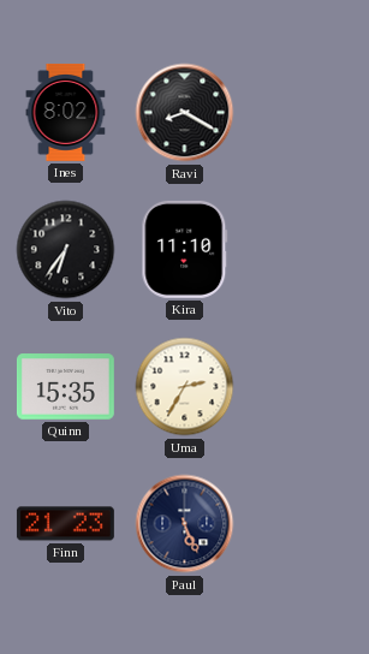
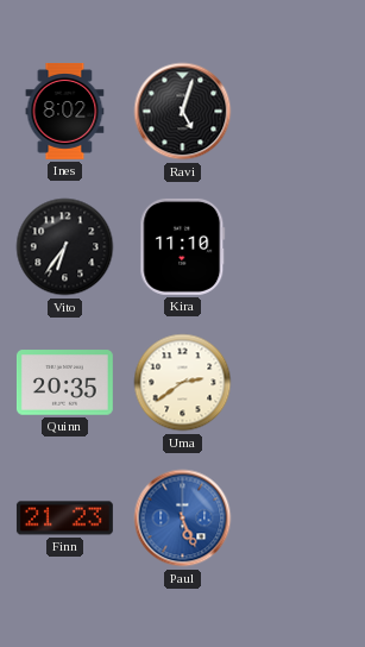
Ravi: 8:20 -> 5:03 (183, 112)
Quinn: 15:35 -> 20:35 (64, 383)
Uma: 2:35 -> 2:39 (183, 383)
Paul dial: navy -> blue (183, 519)
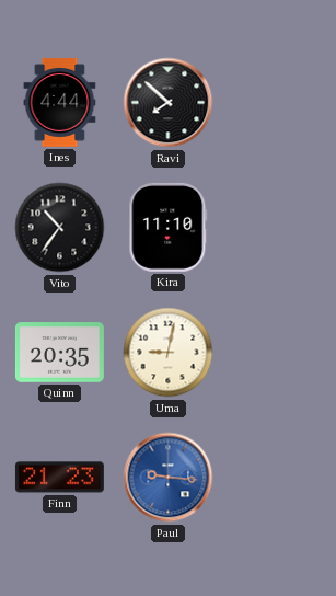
Ines: 8:02 -> 4:44 (60, 102)
Ravi: 5:03 -> 7:52 (169, 103)
Vito: 6:36 -> 10:36 (60, 228)
Uma: 2:39 -> 9:02 (169, 353)
Paul: 5:26 -> 9:16 (169, 478)
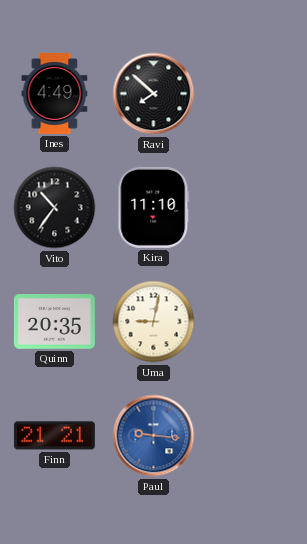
Ines: 4:44 -> 4:49 (55, 93)
Finn: 21:23 -> 21:21 (54, 436)
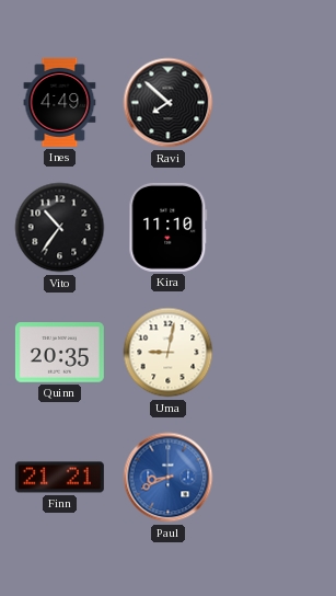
Paul: 9:16 -> 8:41 (169, 478)
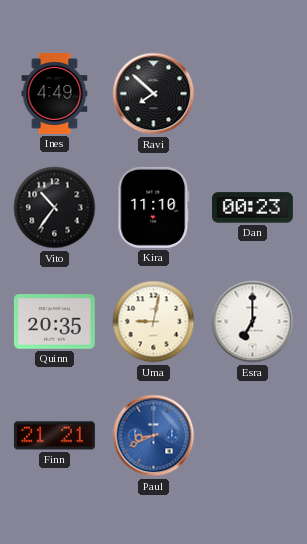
Dan: none -> 00:23 (252, 208)
Esra: none -> 7:00 (253, 322)
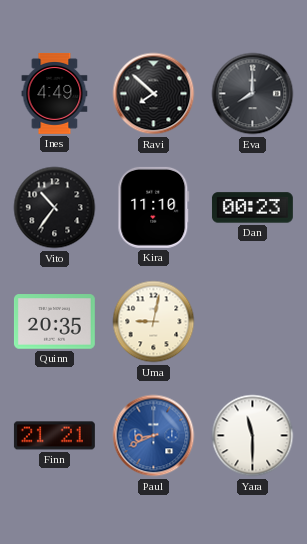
Eva: none -> 8:00 (253, 94)
Esra: 7:00 -> none (253, 322)
Yara: none -> 11:30 (253, 436)
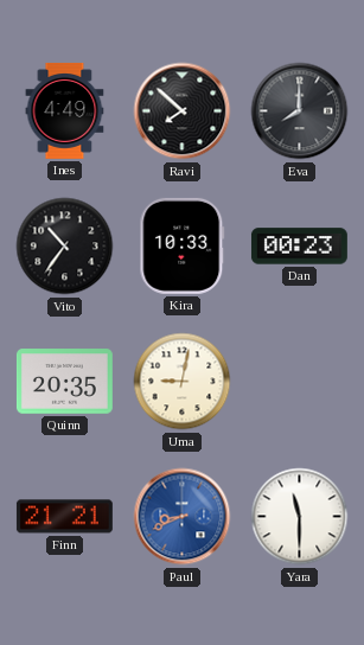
Kira: 11:10 -> 10:33 (183, 245)
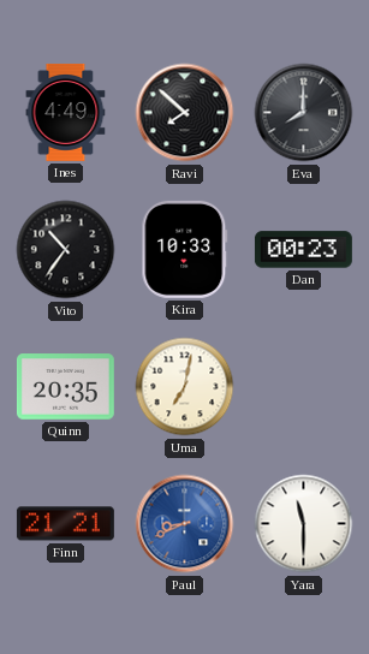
Uma: 9:02 -> 7:02 (185, 387)
